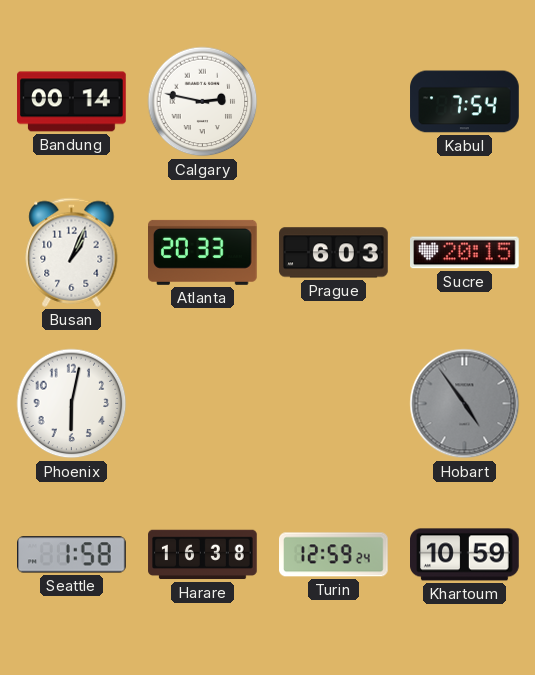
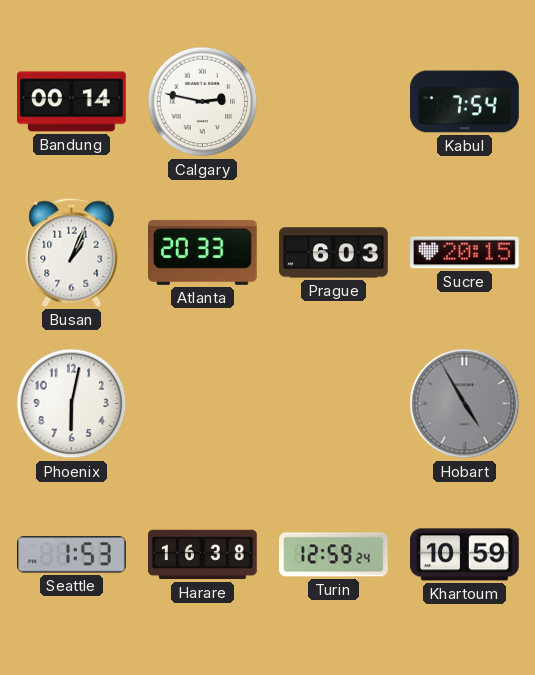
Hobart: 4:54 -> 4:55 (465, 404)
Seattle: 1:58 -> 1:53 (72, 555)
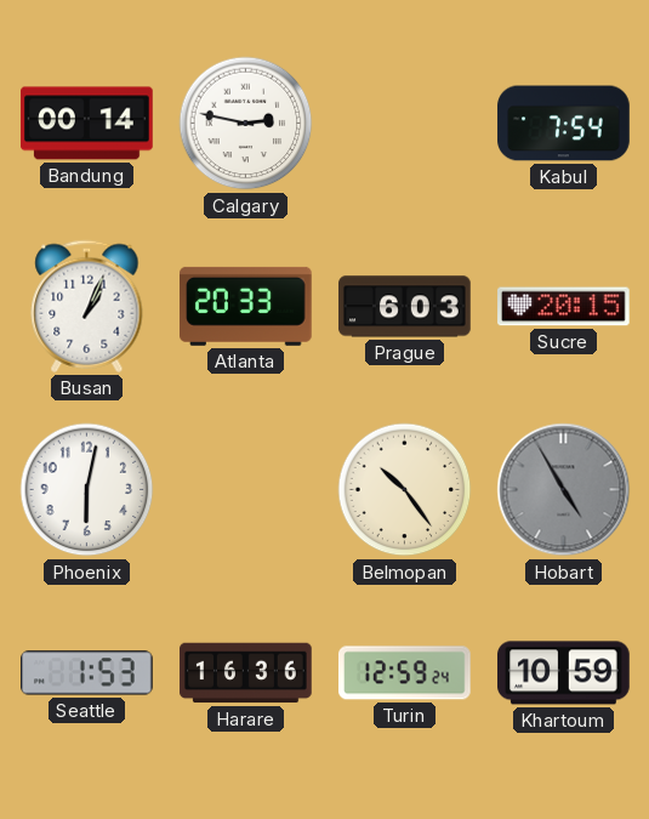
Belmopan: none -> 10:24 (405, 490)
Harare: 16:38 -> 16:36 (246, 673)
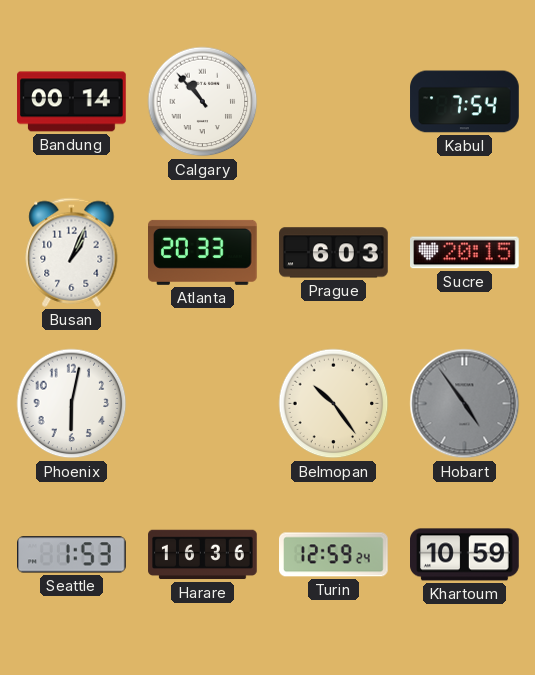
Calgary: 2:47 -> 10:53 (203, 102)
Hobart: 4:55 -> 4:54 (465, 404)
